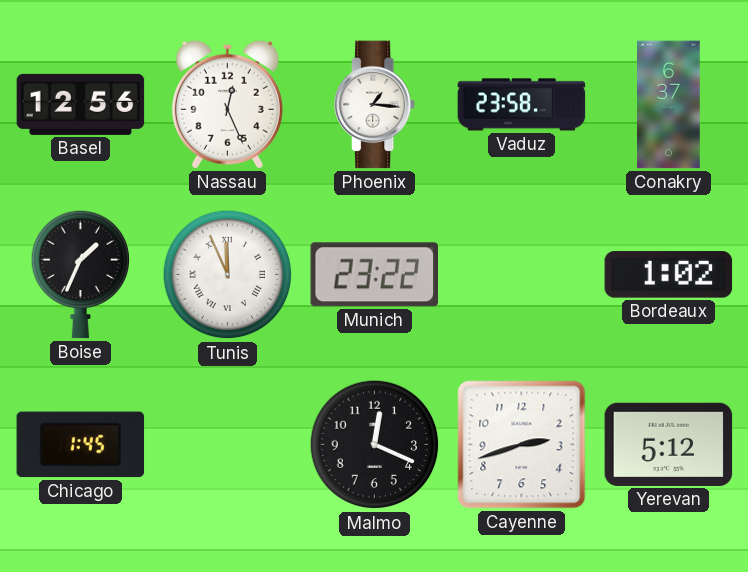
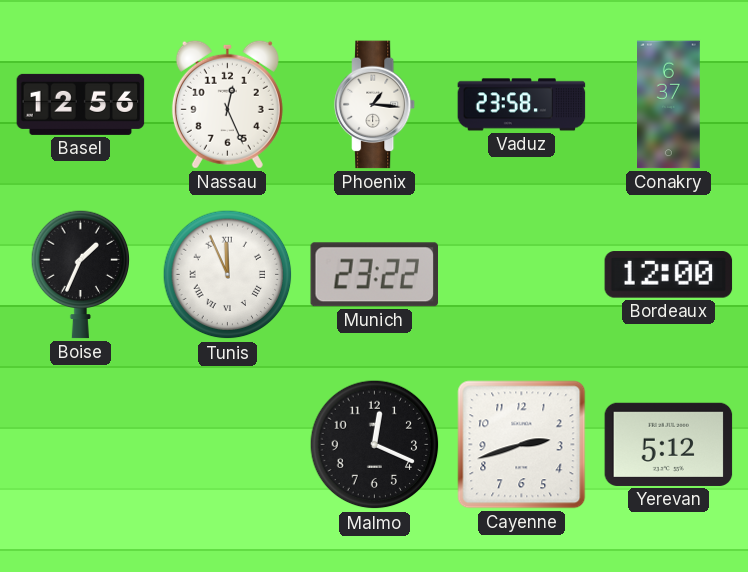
Bordeaux: 1:02 -> 12:00 (669, 275)
Chicago: 1:45 -> none (81, 445)
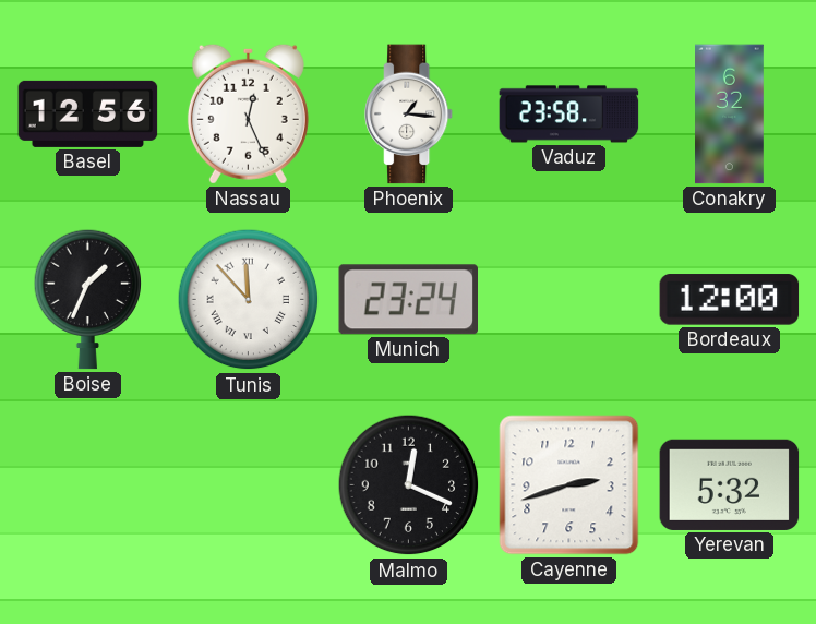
Conakry: 6:37 -> 6:32 (730, 115)
Tunis: 11:56 -> 11:53 (249, 300)
Munich: 23:22 -> 23:24 (409, 300)
Yerevan: 5:12 -> 5:32 (730, 484)
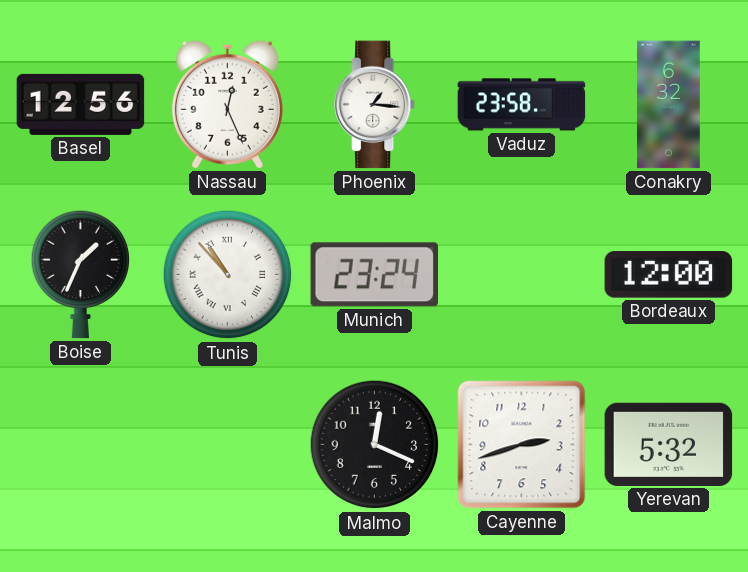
Tunis: 11:53 -> 10:53 (228, 275)
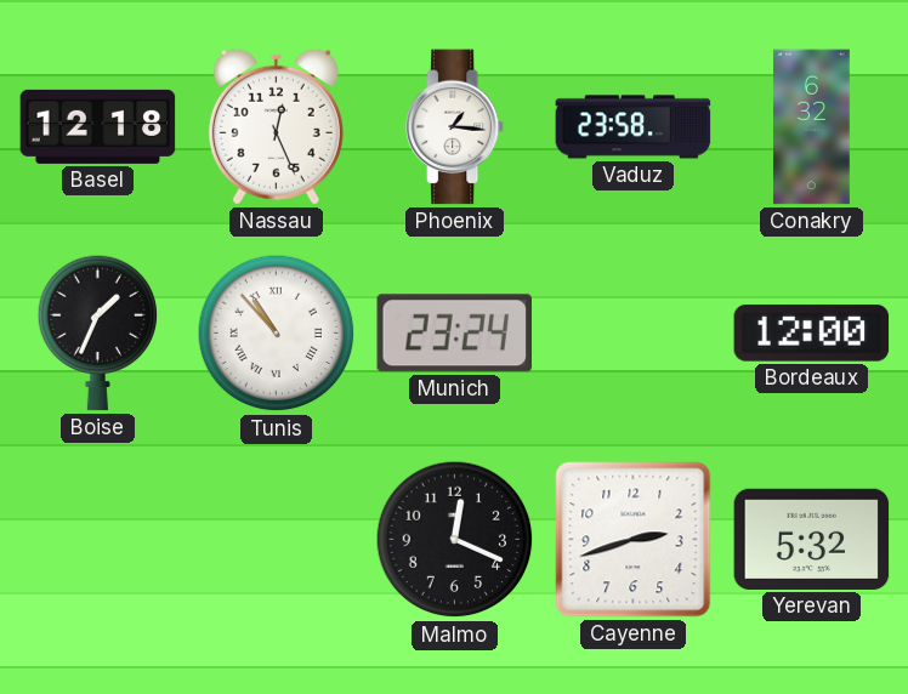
Basel: 12:56 -> 12:18 (98, 126)
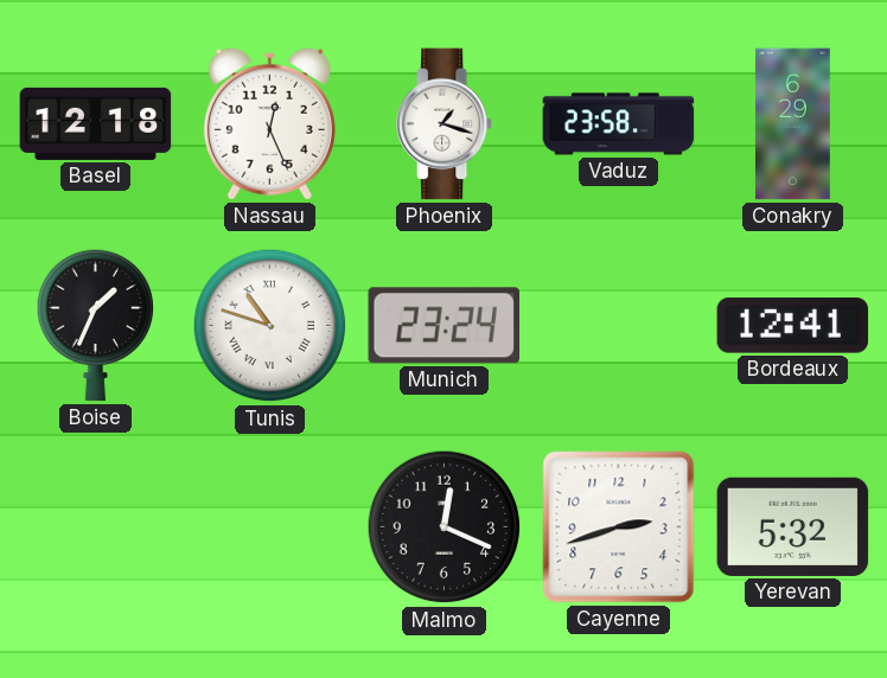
Phoenix: 1:16 -> 1:18 (446, 124)
Conakry: 6:32 -> 6:29 (793, 124)
Tunis: 10:53 -> 10:48 (270, 326)
Bordeaux: 12:00 -> 12:41 (793, 326)
